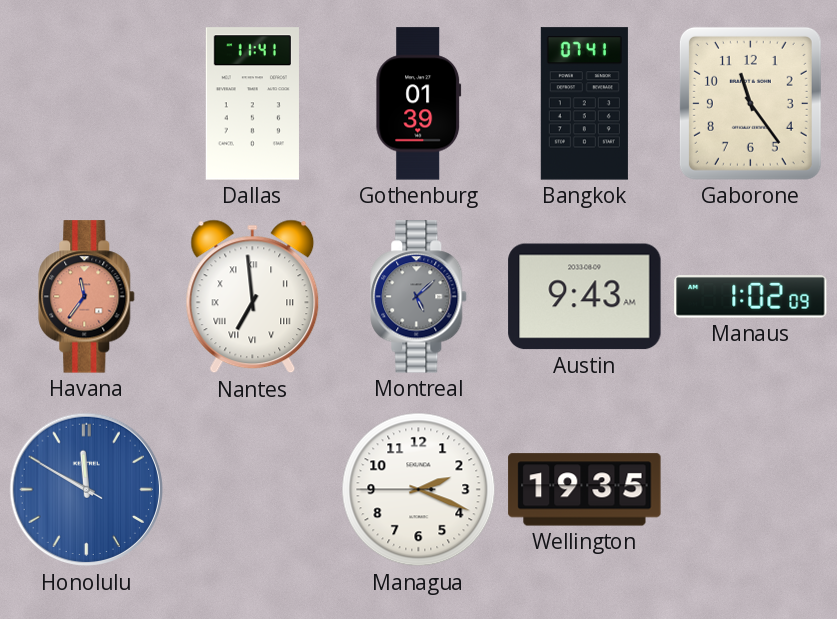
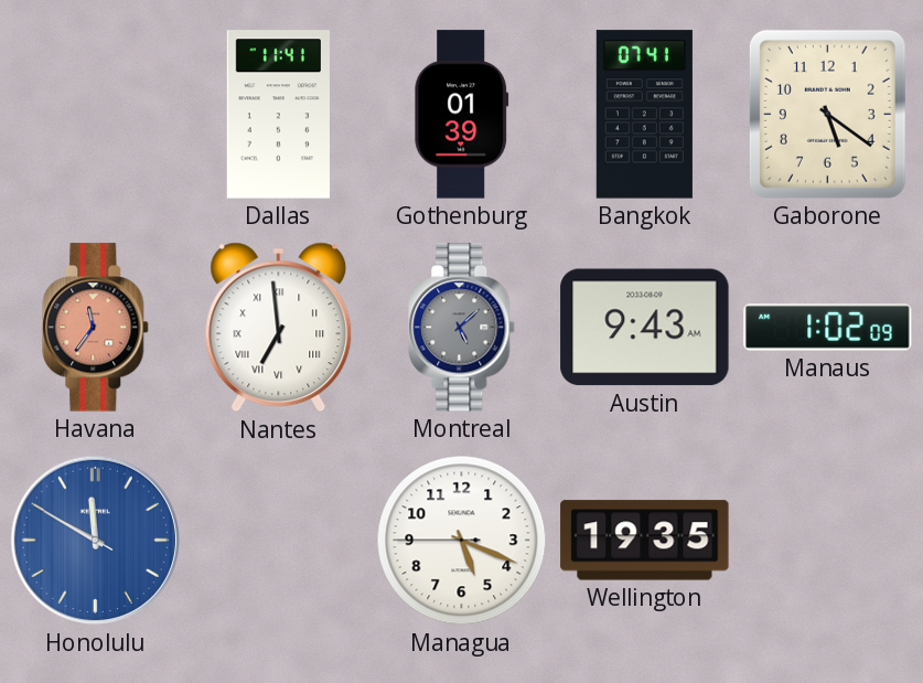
Gaborone: 11:24 -> 5:21 (827, 114)
Managua: 2:18 -> 5:18 (462, 541)
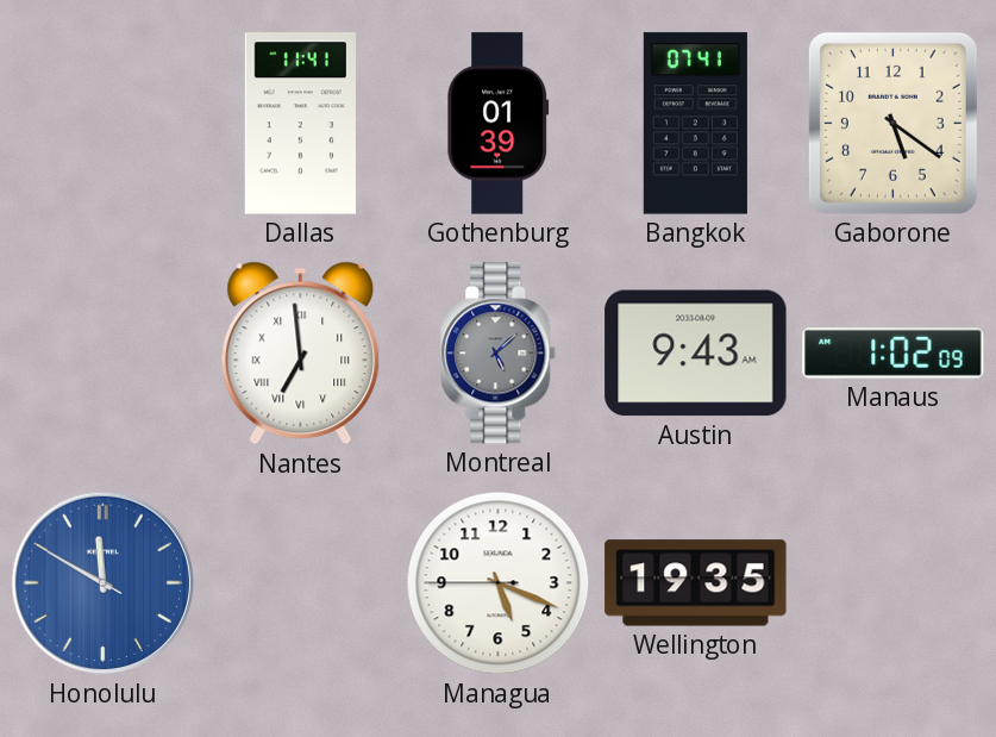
Havana: 11:36 -> none (96, 328)
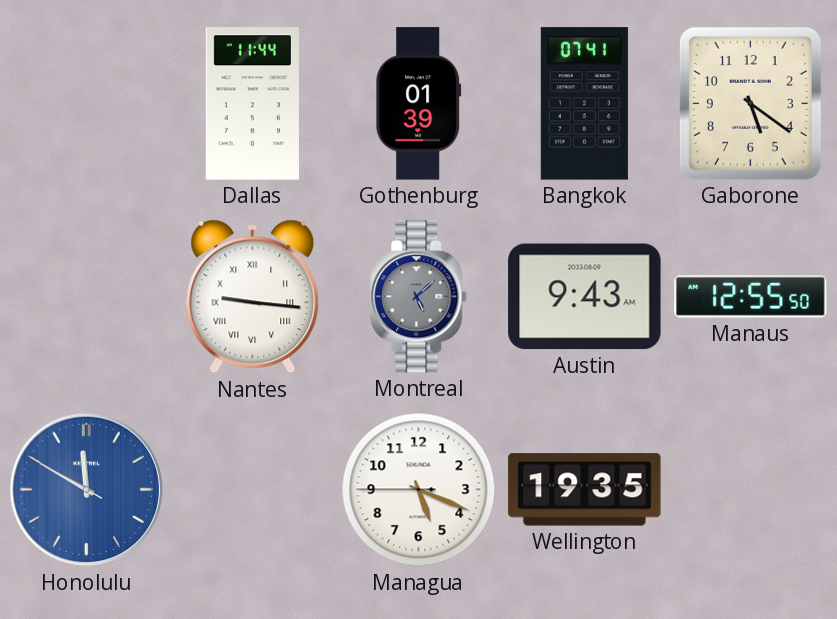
Dallas: 11:41 -> 11:44 (252, 104)
Nantes: 6:59 -> 9:16 (253, 297)
Manaus: 1:02 -> 12:55 (751, 297)
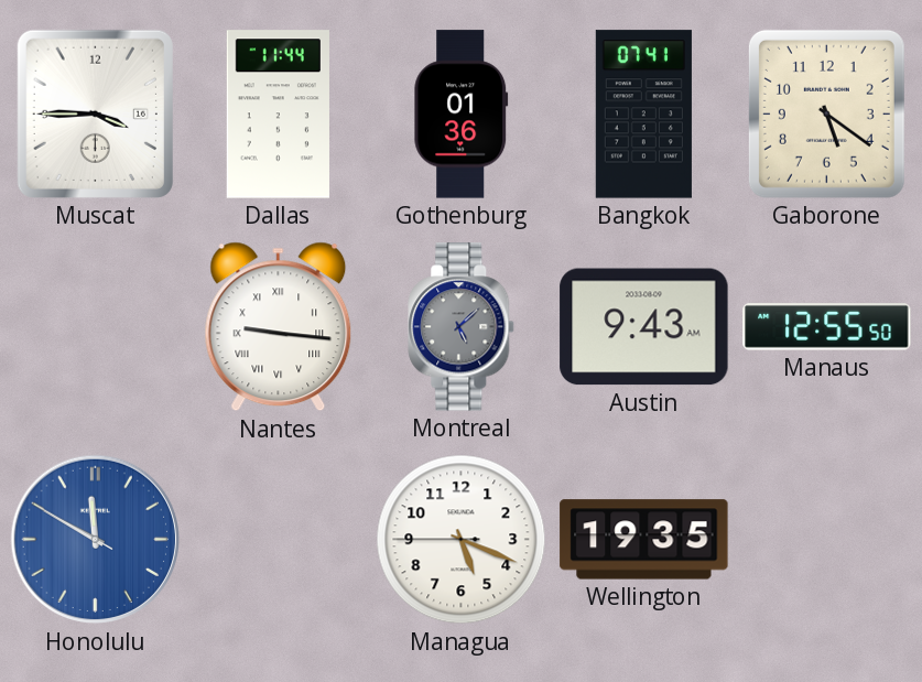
Muscat: none -> 3:45 (95, 113)
Gothenburg: 01:39 -> 01:36 (462, 115)
